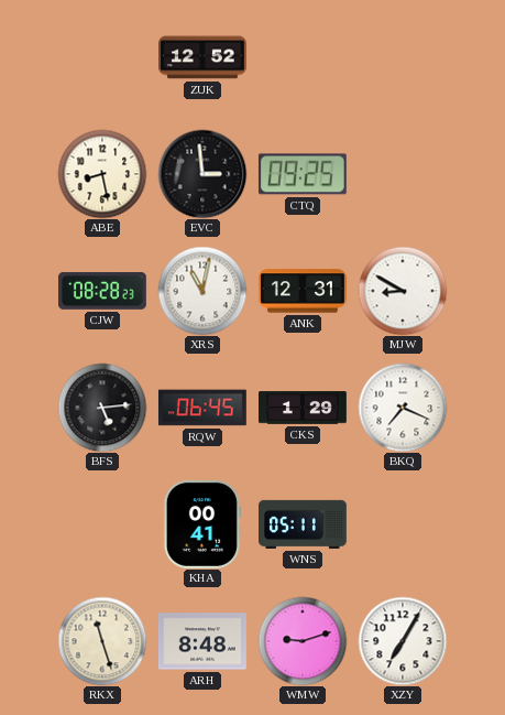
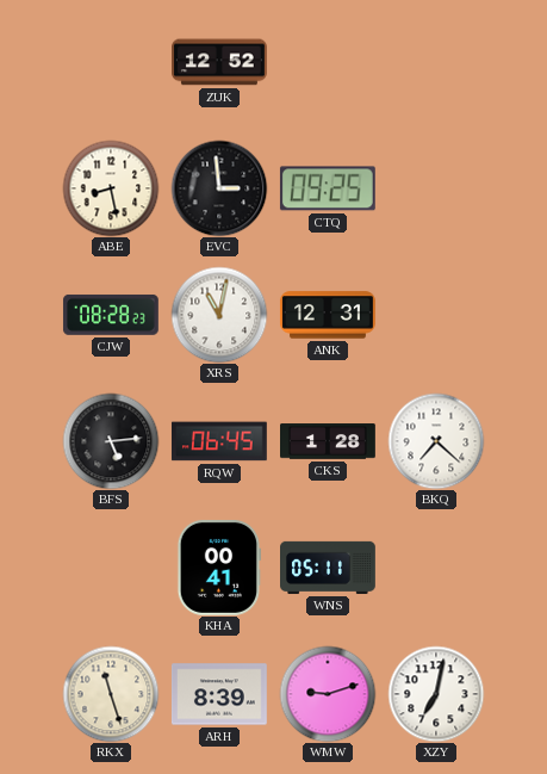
MJW: 8:50 -> none (403, 291)
CKS: 1:29 -> 1:28 (329, 441)
BKQ: 7:19 -> 7:22 (436, 441)
ARH: 8:48 -> 8:39 (219, 694)
XZY: 7:05 -> 7:02 (436, 694)
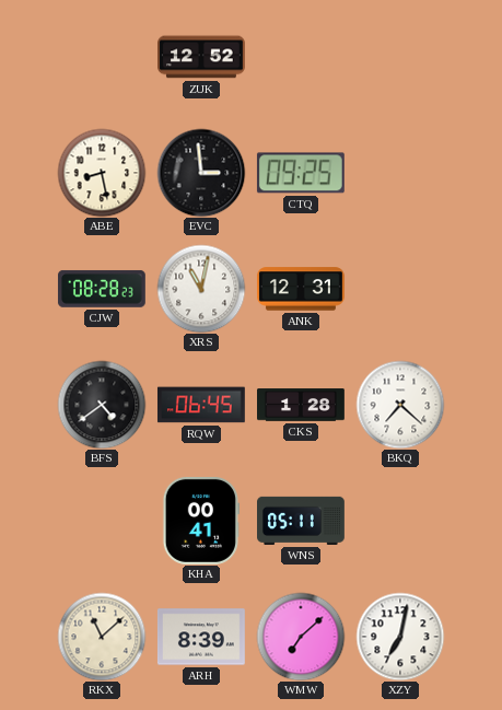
BFS: 5:14 -> 4:39 (102, 405)
RKX: 11:27 -> 11:08 (102, 637)
WMW: 9:12 -> 7:08 (301, 637)
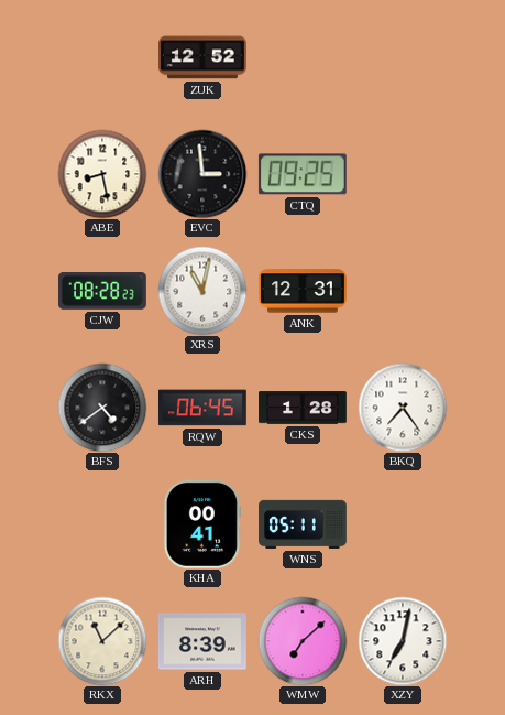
BKQ: 7:22 -> 7:24 (403, 408)
